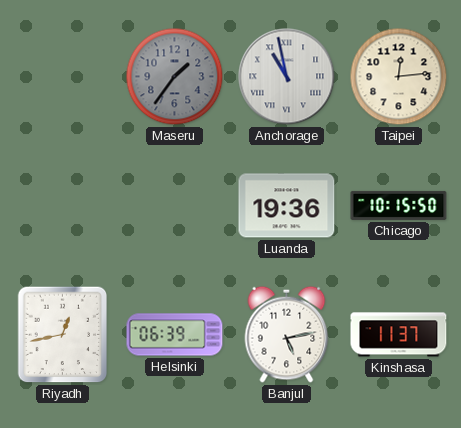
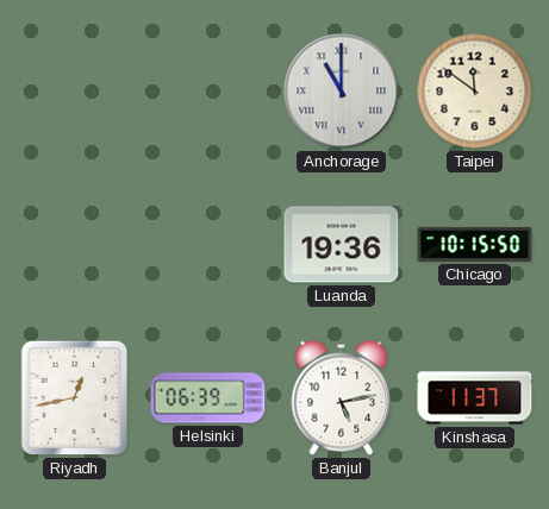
Maseru: 1:36 -> none (175, 77)
Anchorage: 10:58 -> 11:00 (342, 92)
Taipei: 12:14 -> 11:51 (475, 92)
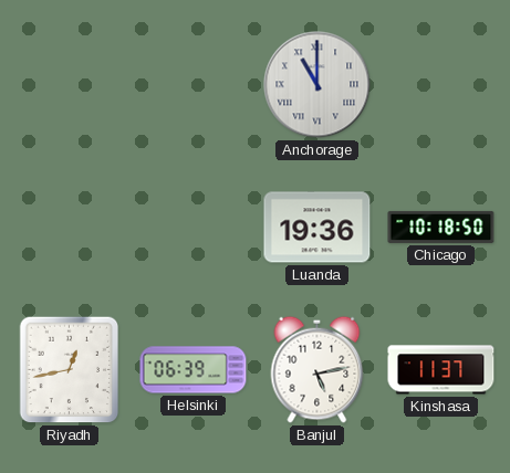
Taipei: 11:51 -> none (475, 92)
Chicago: 10:15 -> 10:18 (441, 227)
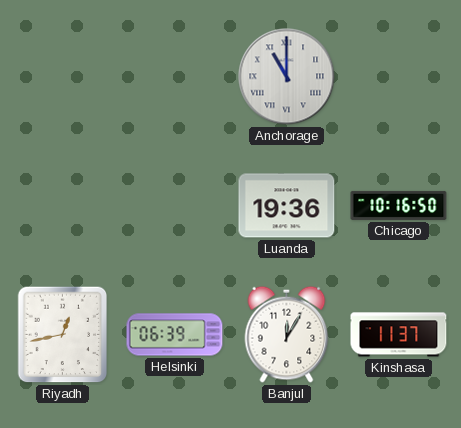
Chicago: 10:18 -> 10:16 (399, 205)
Banjul: 5:13 -> 12:05 (287, 334)
